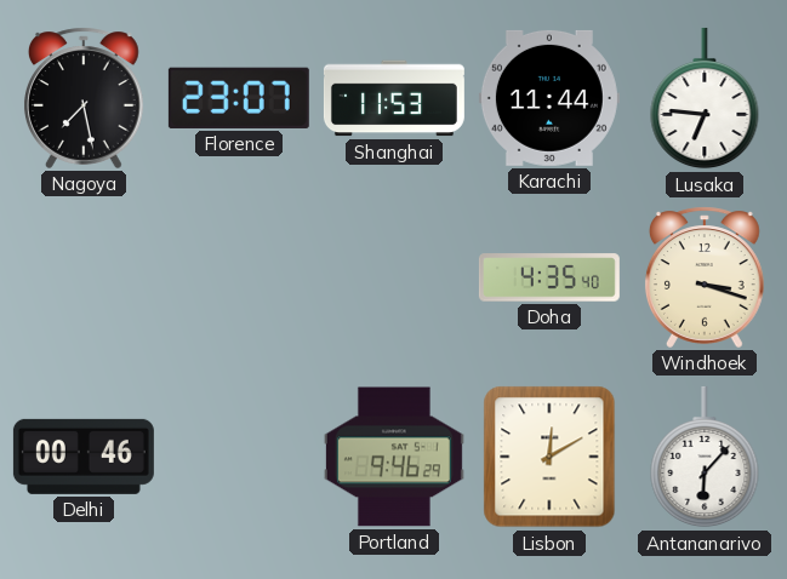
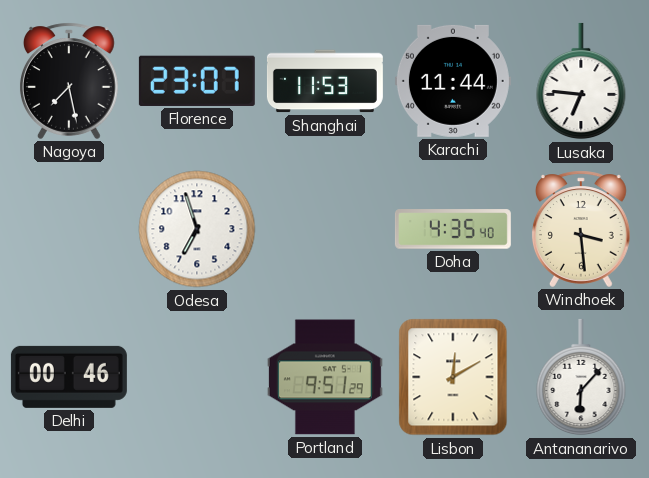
Odesa: none -> 6:57 (197, 229)
Windhoek: 3:18 -> 3:29 (581, 229)
Portland: 9:46 -> 9:51 (325, 377)
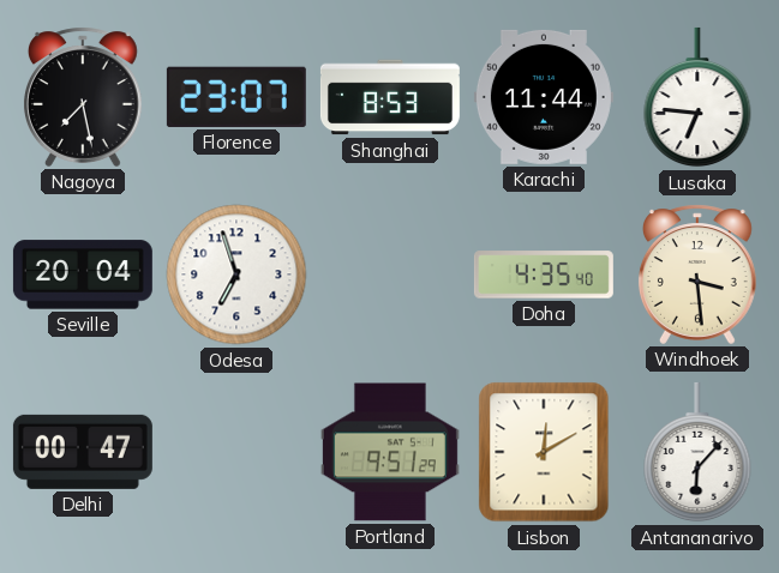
Shanghai: 11:53 -> 8:53 (390, 97)
Seville: none -> 20:04 (83, 275)
Delhi: 00:46 -> 00:47 (83, 452)
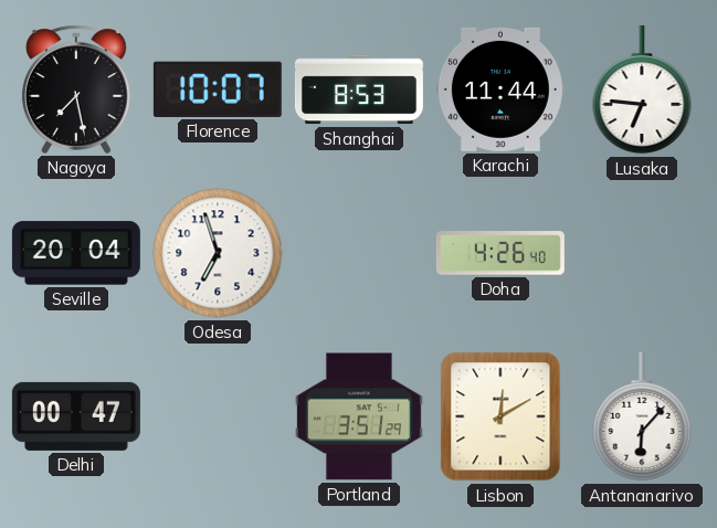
Florence: 23:07 -> 10:07 (218, 89)
Doha: 4:35 -> 4:26 (500, 253)
Windhoek: 3:29 -> none (697, 275)
Portland: 9:51 -> 3:51 (359, 416)
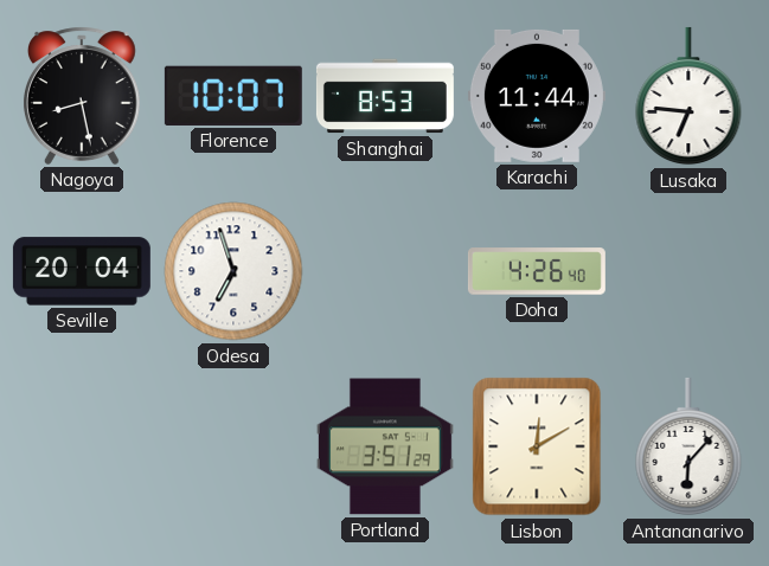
Nagoya: 7:28 -> 8:28 (82, 96)
Delhi: 00:47 -> none (76, 416)
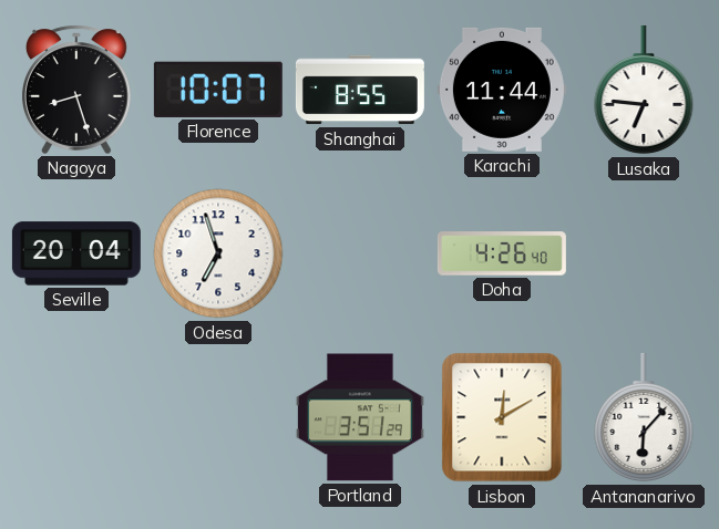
Nagoya: 8:28 -> 8:27 (76, 90)
Shanghai: 8:53 -> 8:55 (360, 90)
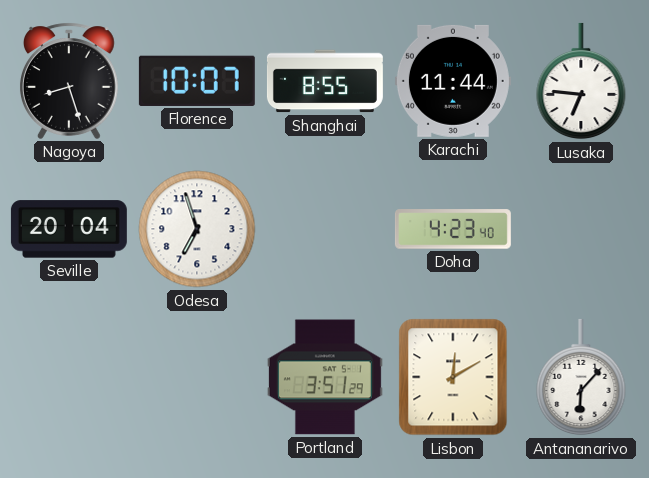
Doha: 4:26 -> 4:23 (453, 229)
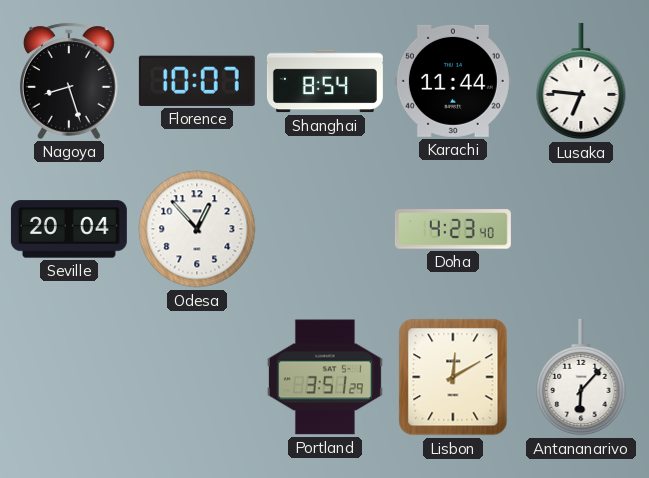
Shanghai: 8:55 -> 8:54 (325, 81)
Odesa: 6:57 -> 12:53 (197, 229)
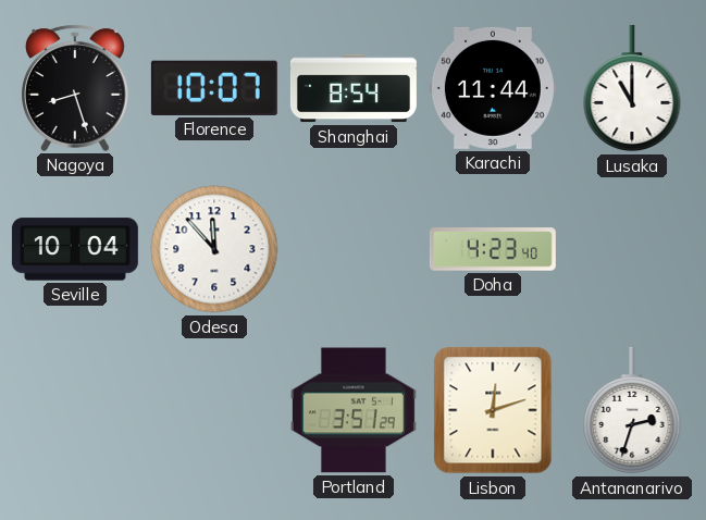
Lusaka: 6:46 -> 11:00 (632, 88)
Seville: 20:04 -> 10:04 (75, 249)
Odesa: 12:53 -> 11:53 (214, 249)
Lisbon: 12:10 -> 12:12 (493, 410)
Antananarivo: 6:07 -> 2:33 (632, 410)
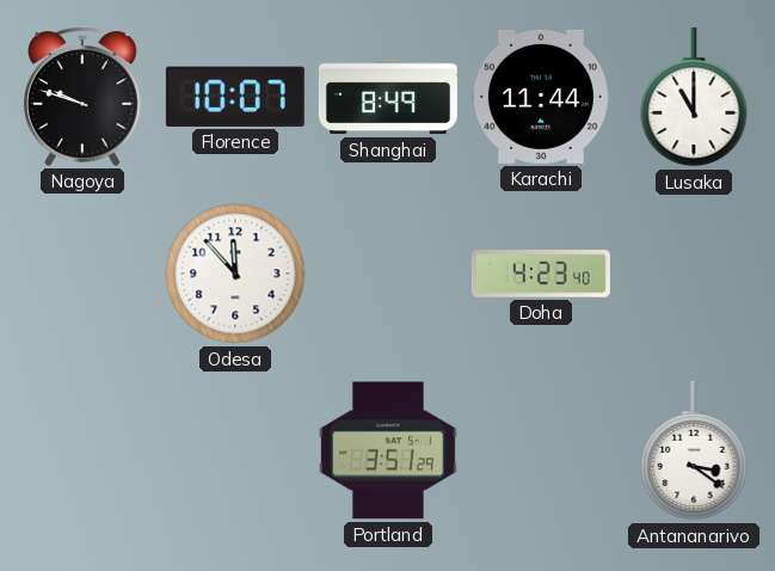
Nagoya: 8:27 -> 9:48 (82, 97)
Shanghai: 8:54 -> 8:49 (388, 97)
Seville: 10:04 -> none (75, 249)
Lisbon: 12:12 -> none (493, 410)
Antananarivo: 2:33 -> 3:21 (694, 450)
